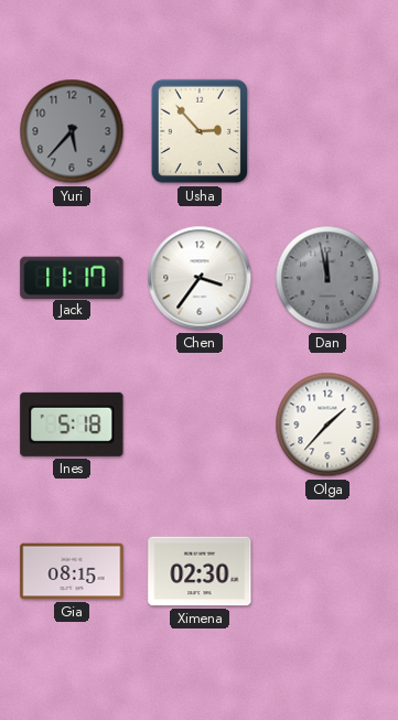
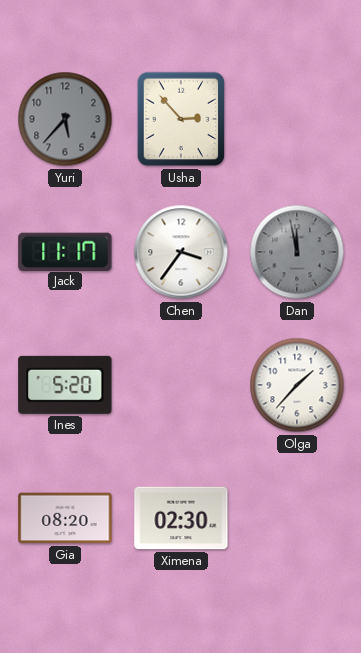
Ines: 5:18 -> 5:20 (65, 385)
Gia: 08:15 -> 08:20 (65, 518)
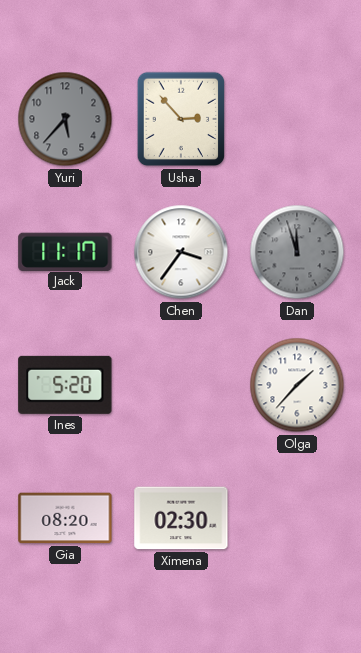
Dan: 11:58 -> 11:57 (297, 252)
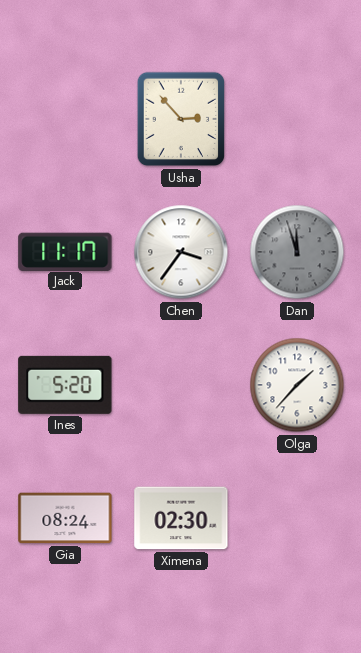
Yuri: 5:37 -> none (65, 119)
Gia: 08:20 -> 08:24 (65, 518)
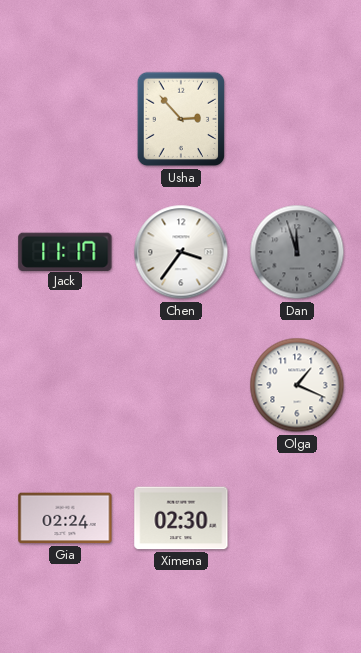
Ines: 5:20 -> none (65, 385)
Olga: 1:37 -> 1:19 (297, 385)
Gia: 08:24 -> 02:24 (65, 518)
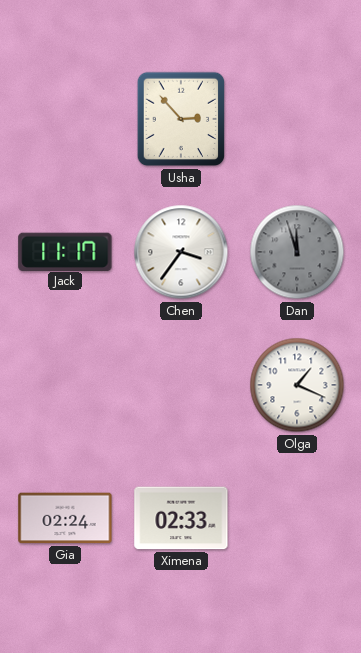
Ximena: 02:30 -> 02:33 (181, 518)
